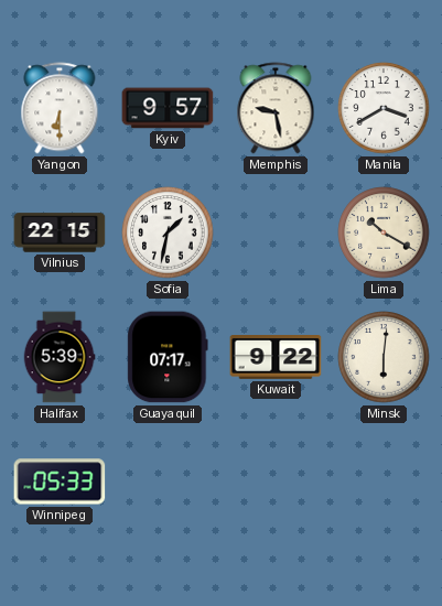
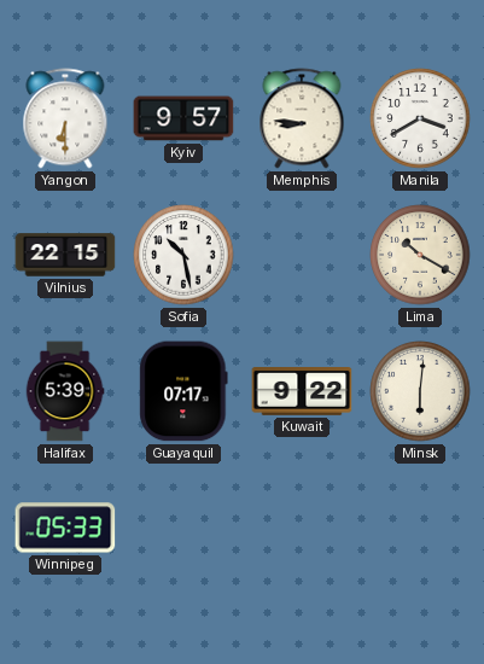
Memphis: 9:28 -> 8:46 (302, 118)
Sofia: 1:32 -> 10:28 (183, 255)
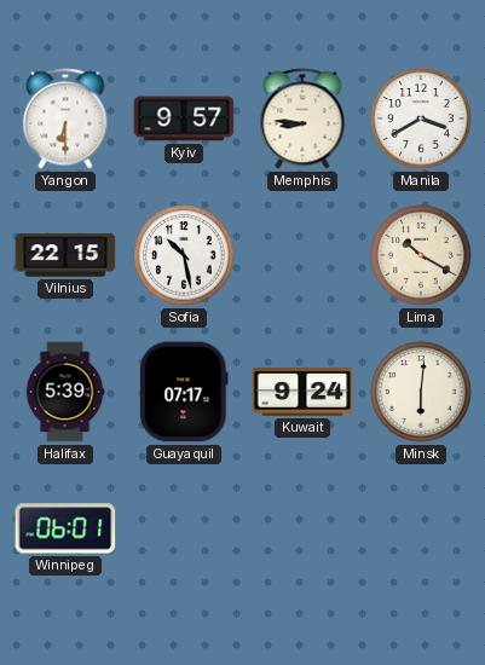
Kuwait: 9:22 -> 9:24 (302, 393)
Winnipeg: 05:33 -> 06:01 (65, 528)
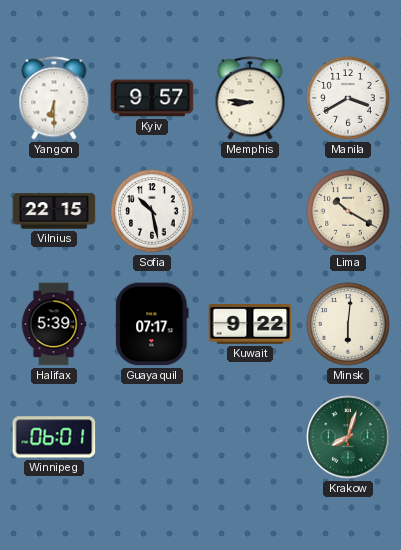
Kuwait: 9:24 -> 9:22 (250, 325)
Krakow: none -> 8:03 (348, 437)
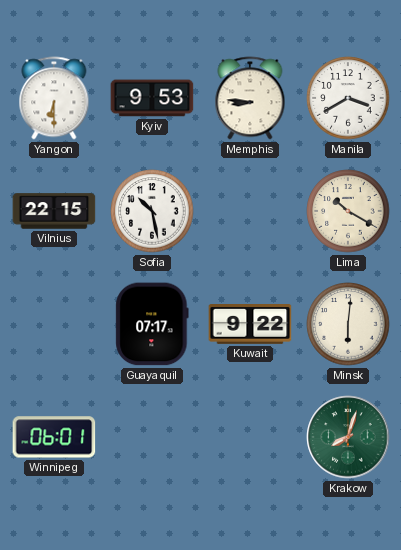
Kyiv: 9:57 -> 9:53 (152, 98)
Halifax: 5:39 -> none (54, 324)
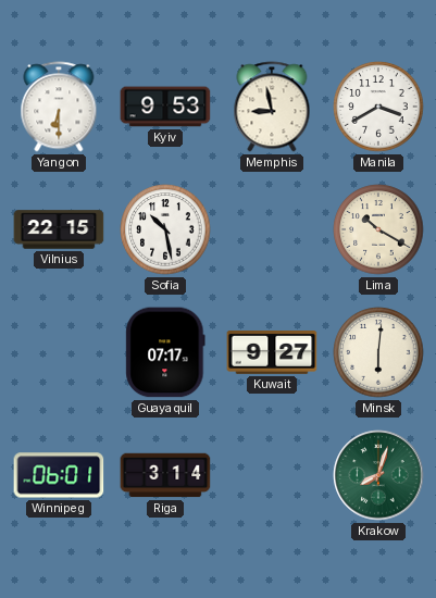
Memphis: 8:46 -> 8:58 (272, 107)
Kuwait: 9:22 -> 9:27 (272, 353)
Riga: none -> 3:14 (165, 475)
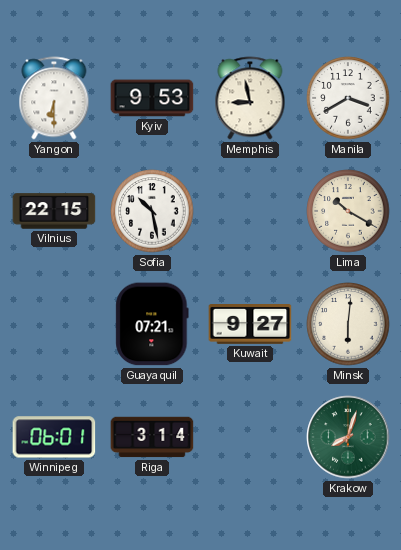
Guayaquil: 07:17 -> 07:21 (152, 324)
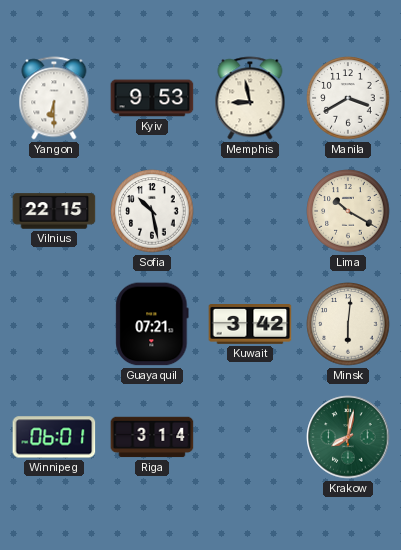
Kuwait: 9:27 -> 3:42 (250, 325)
Krakow: 8:03 -> 8:02 (348, 437)
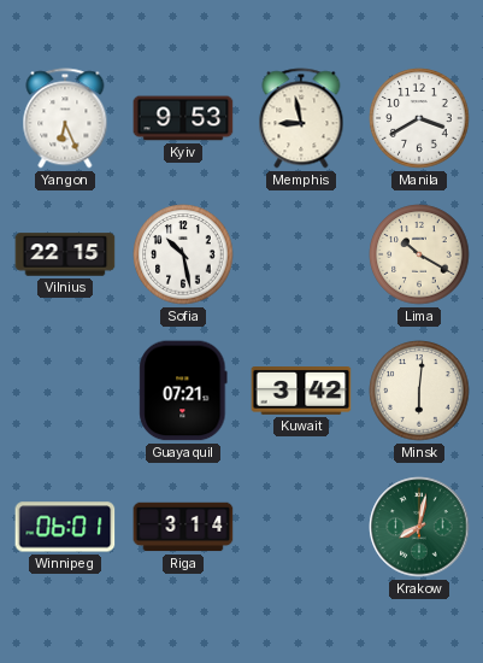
Yangon: 6:30 -> 6:26 (65, 118)
